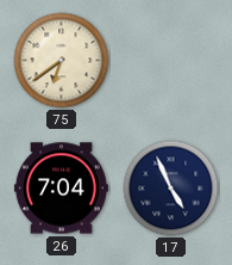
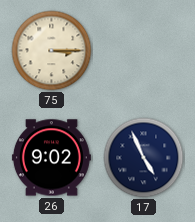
75: 6:39 -> 3:15 (52, 51)
26: 7:04 -> 9:02 (51, 158)
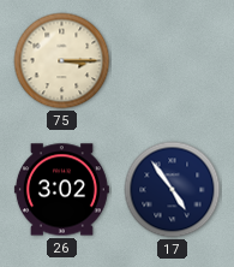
26: 9:02 -> 3:02 (61, 190)
17: 4:56 -> 4:54 (173, 190)
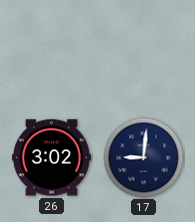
75: 3:15 -> none (62, 61)
17: 4:54 -> 9:01 (144, 158)
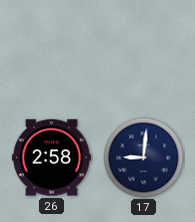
26: 3:02 -> 2:58 (51, 158)
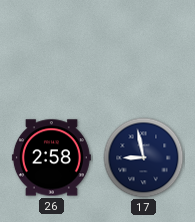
17: 9:01 -> 8:58 (144, 158)
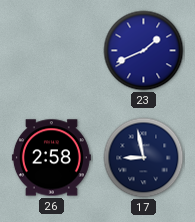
23: none -> 1:41 (144, 51)
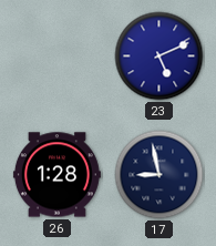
23: 1:41 -> 5:11 (160, 57)
26: 2:58 -> 1:28 (56, 175)
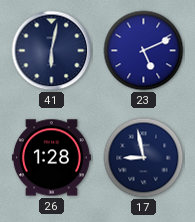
41: none -> 6:02 (52, 51)
